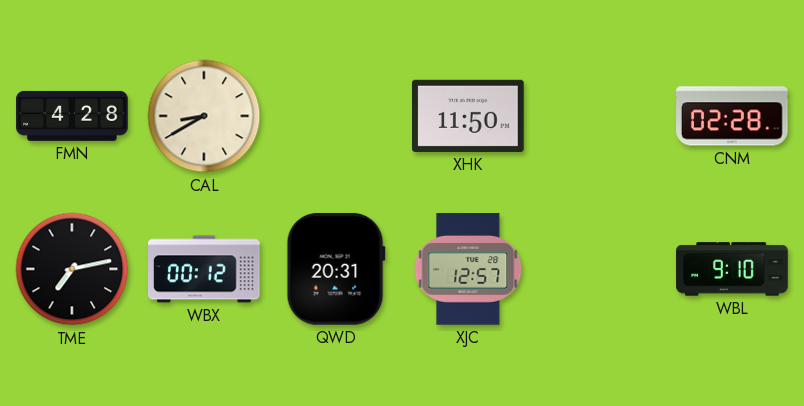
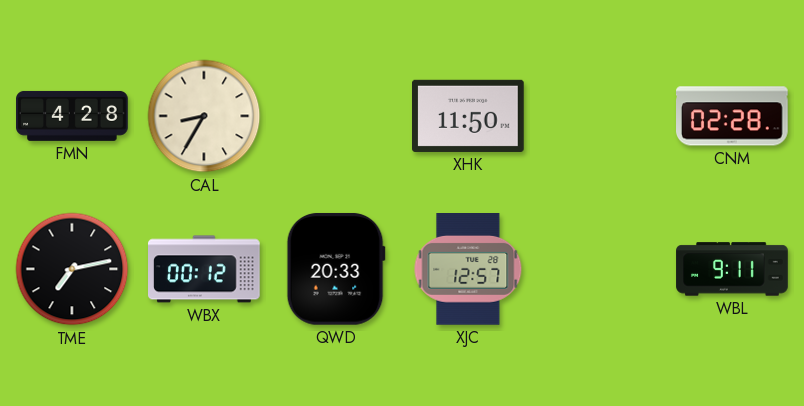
CAL: 8:40 -> 8:35 (204, 116)
QWD: 20:31 -> 20:33 (336, 269)
WBL: 9:10 -> 9:11 (732, 269)
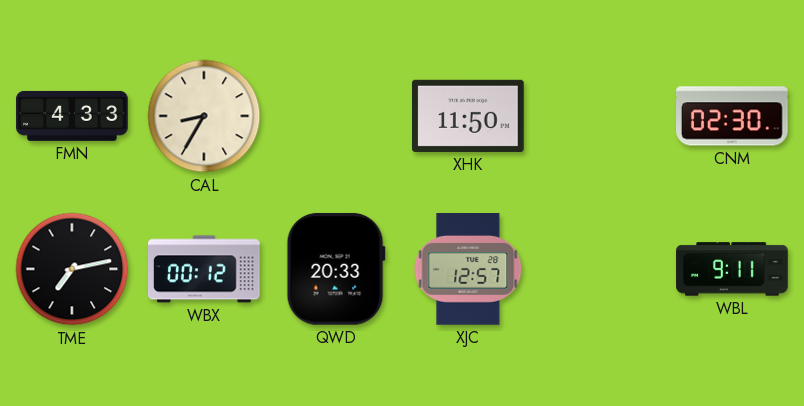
FMN: 4:28 -> 4:33 (72, 116)
CNM: 02:28 -> 02:30 (733, 116)
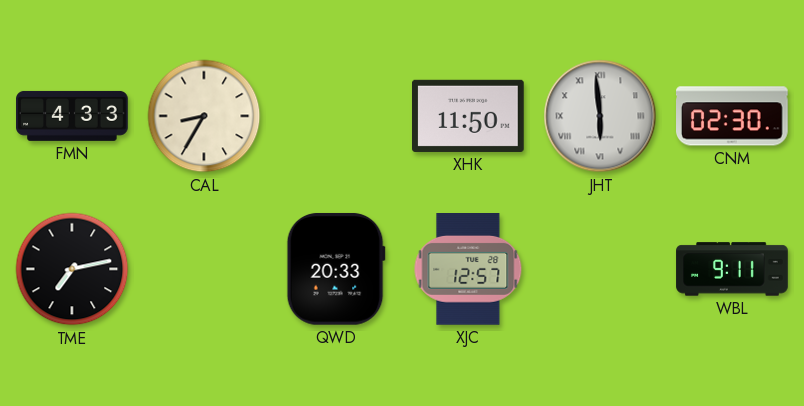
JHT: none -> 5:59 (600, 116)
WBX: 00:12 -> none (204, 269)
